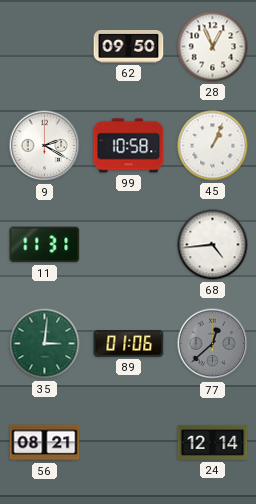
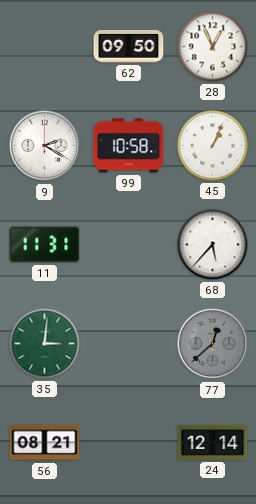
68: 4:44 -> 5:37 (213, 245)
89: 01:06 -> none (129, 344)
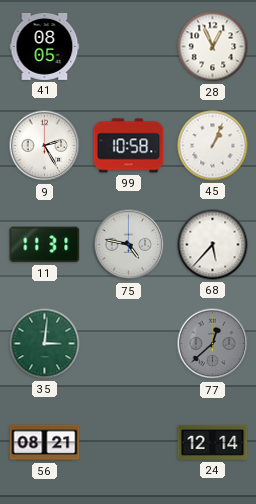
41: none -> 08:05 (45, 46)
62: 09:50 -> none (129, 46)
9: 2:20 -> 2:25 (45, 146)
75: none -> 4:47 (129, 245)
